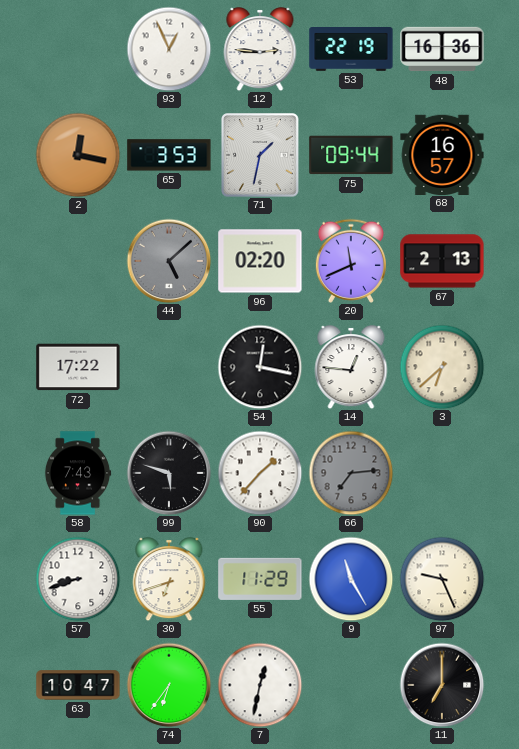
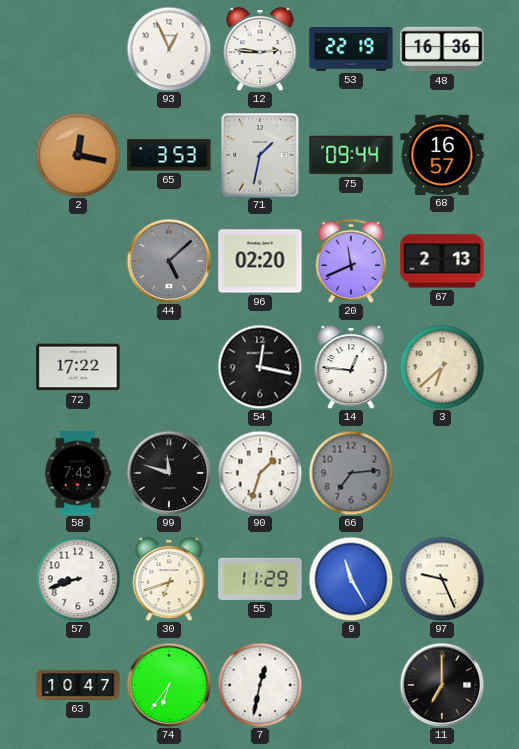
99: 5:48 -> 11:48 (169, 473)
90: 1:37 -> 1:33 (260, 473)
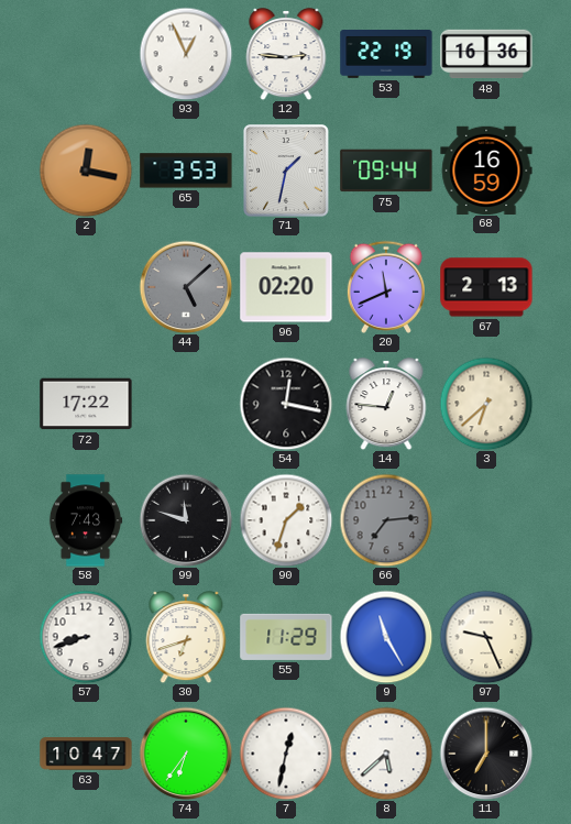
68: 16:57 -> 16:59 (486, 169)
8: none -> 5:38 (386, 754)
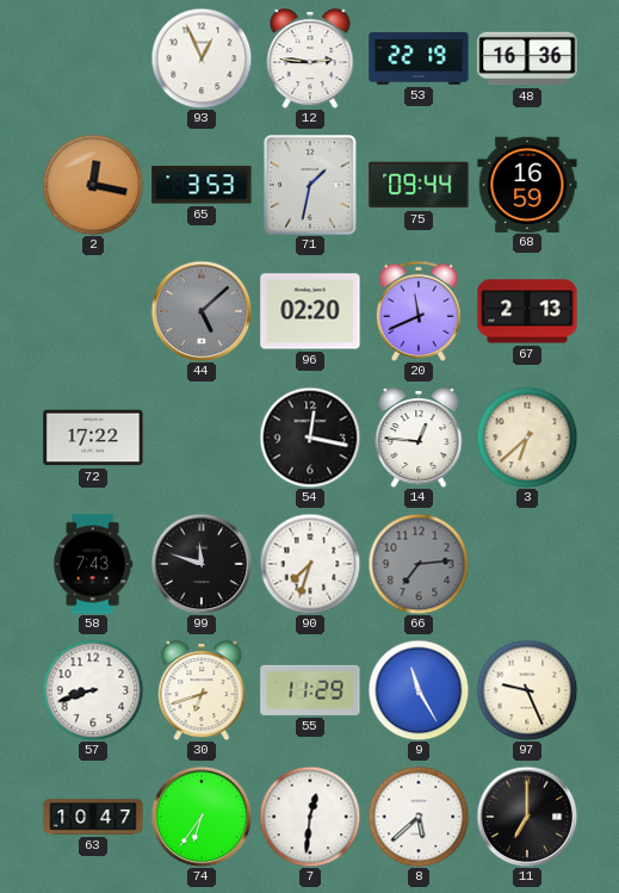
90: 1:33 -> 7:33 (310, 564)
7: 12:32 -> 12:31 (310, 817)
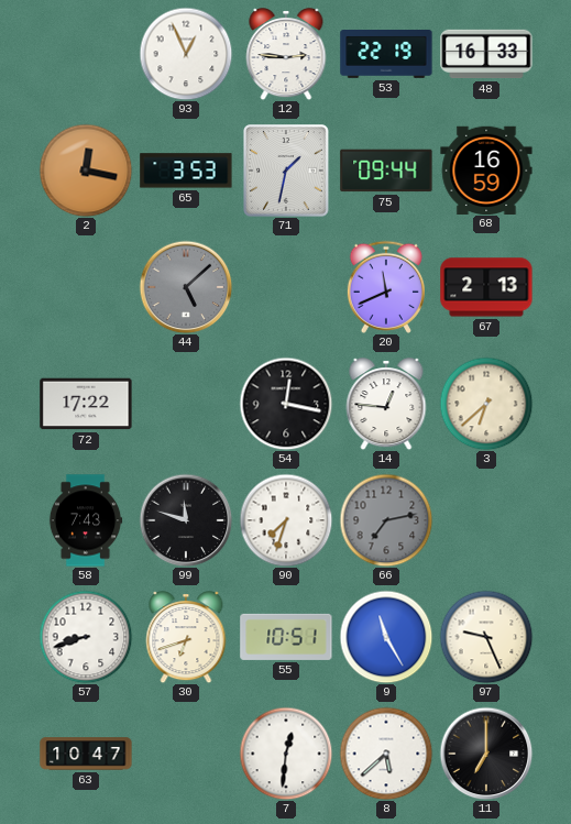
48: 16:36 -> 16:33 (486, 54)
96: 02:20 -> none (310, 311)
66: 7:14 -> 7:13 (386, 520)
55: 11:29 -> 10:51 (286, 637)
74: 6:36 -> none (202, 817)
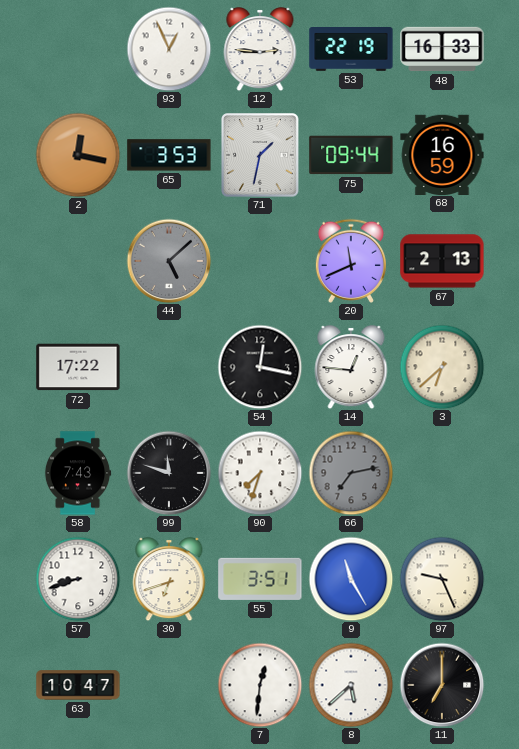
55: 10:51 -> 3:51 (260, 579)
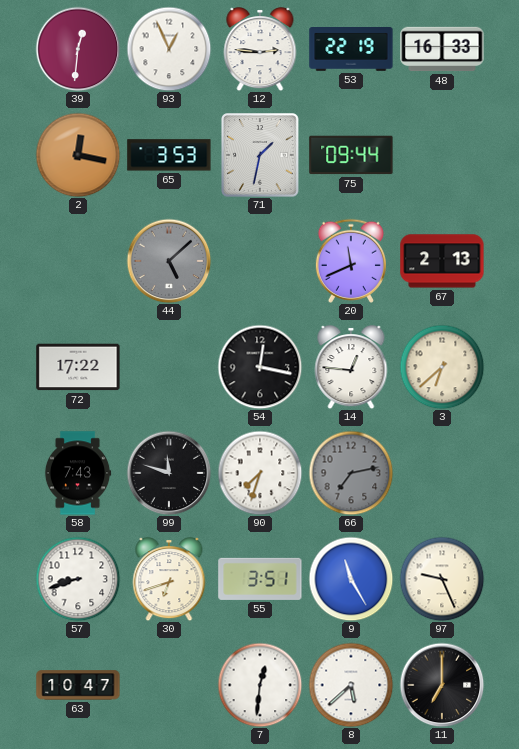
39: none -> 12:31 (78, 49)
68: 16:59 -> none (442, 154)
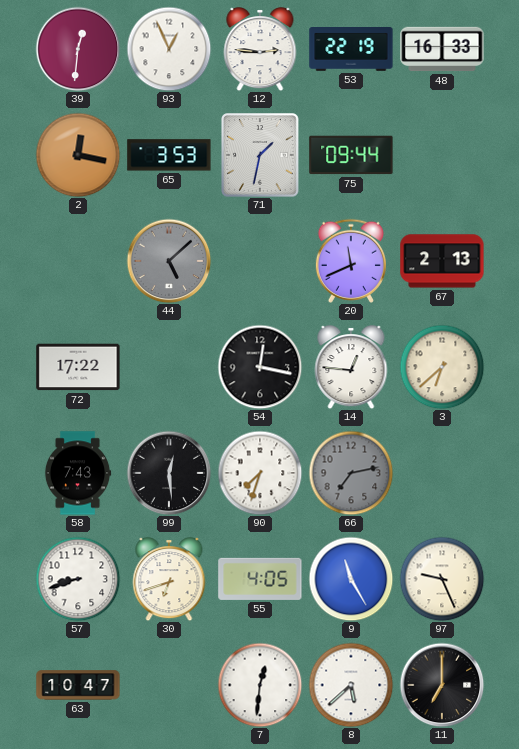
99: 11:48 -> 12:29 (169, 473)
55: 3:51 -> 4:05 (260, 579)
